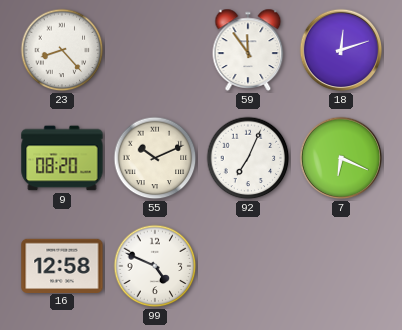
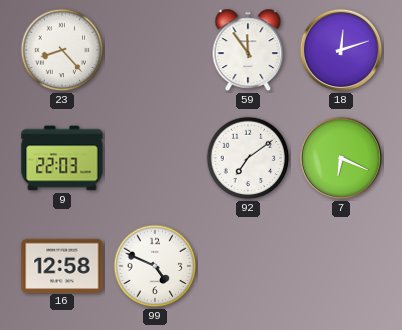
9: 08:20 -> 22:03 (62, 158)
55: 10:11 -> none (155, 158)
92: 7:04 -> 7:09 (248, 158)
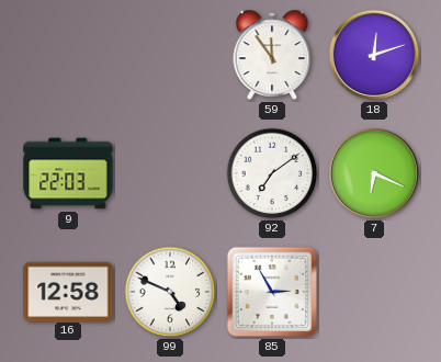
23: 8:23 -> none (62, 50)
85: none -> 2:55 (272, 292)
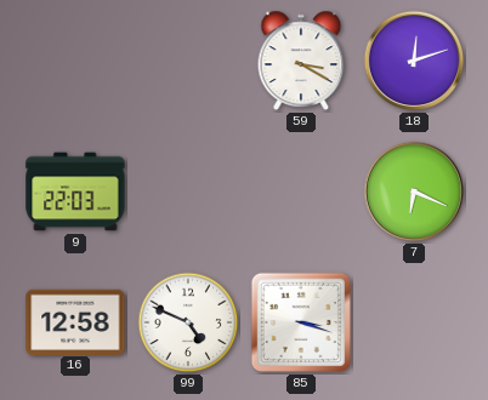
59: 11:54 -> 3:20 (301, 61)
92: 7:09 -> none (272, 173)
85: 2:55 -> 3:18 (301, 322)
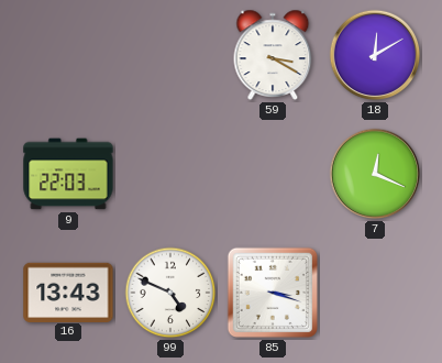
18: 12:12 -> 12:10 (375, 55)
7: 6:19 -> 12:19 (375, 174)
16: 12:58 -> 13:43 (68, 291)
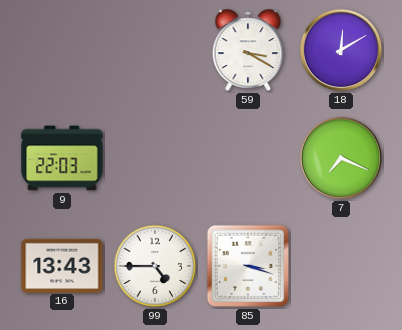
7: 12:19 -> 7:19 (341, 158)
99: 4:49 -> 4:45 (155, 266)
